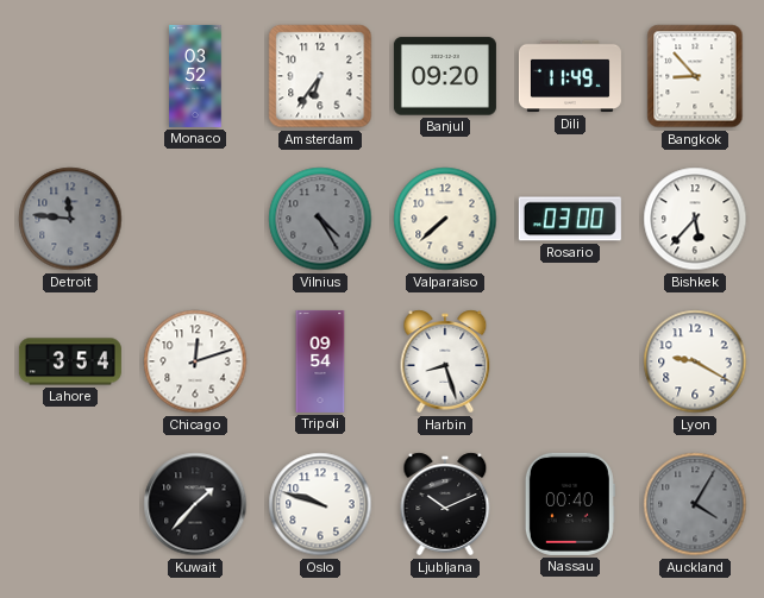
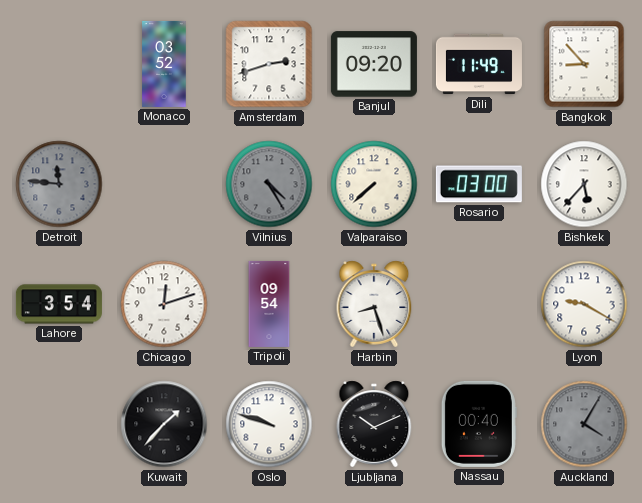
Amsterdam: 6:36 -> 2:42 (269, 64)
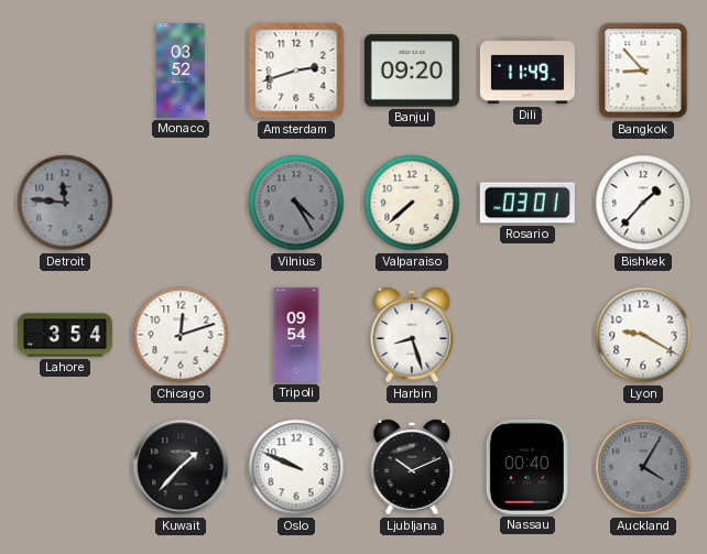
Rosario: 03:00 -> 03:01 (527, 203)
Bishkek: 5:37 -> 1:37 (643, 203)
Oslo: 9:48 -> 9:49 (296, 467)
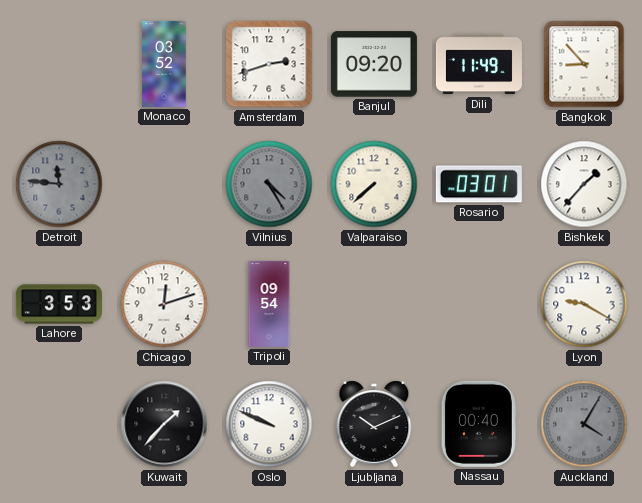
Lahore: 3:54 -> 3:53 (59, 304)
Harbin: 8:27 -> none (412, 335)
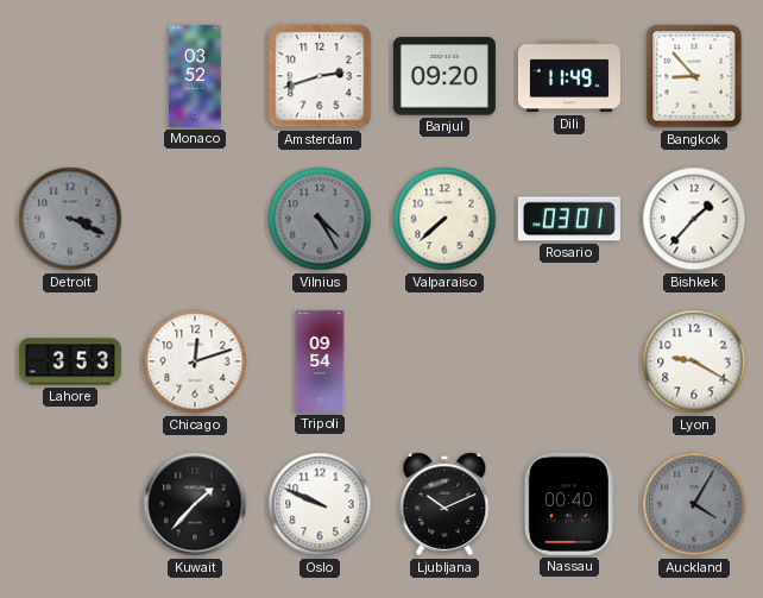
Detroit: 11:46 -> 3:19 (70, 219)
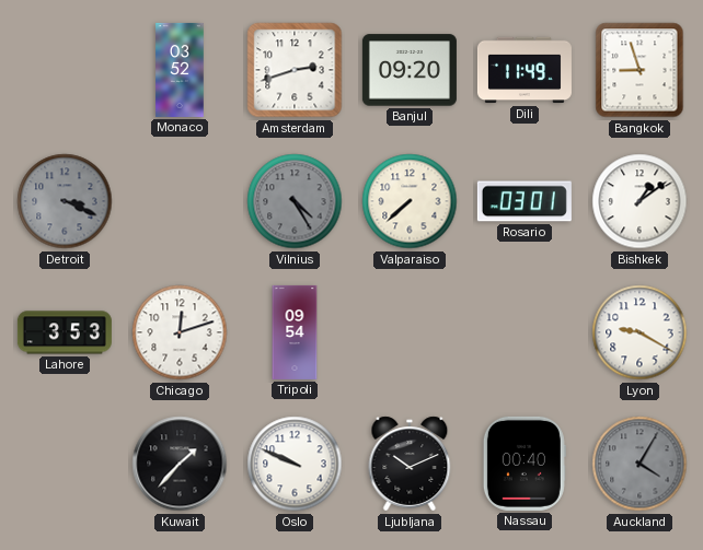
Bangkok: 8:53 -> 8:57 (639, 70)
Bishkek: 1:37 -> 1:09 (639, 201)
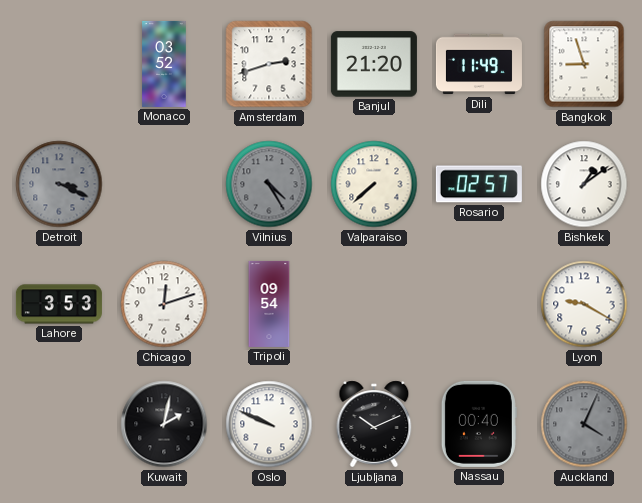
Banjul: 09:20 -> 21:20 (374, 64)
Rosario: 03:01 -> 02:57 (479, 184)
Kuwait: 1:37 -> 2:02 (164, 424)
Auckland: 4:05 -> 4:04 (584, 424)
